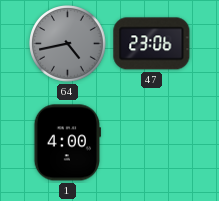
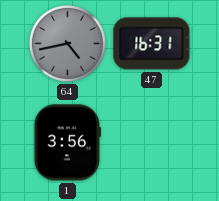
47: 23:06 -> 16:31 (152, 44)
1: 4:00 -> 3:56 (67, 143)
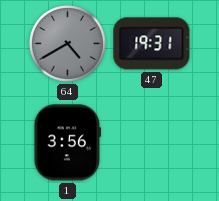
64: 4:43 -> 4:40 (68, 44)
47: 16:31 -> 19:31 (152, 44)
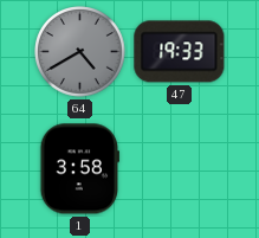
47: 19:31 -> 19:33 (180, 52)
1: 3:56 -> 3:58 (79, 169)
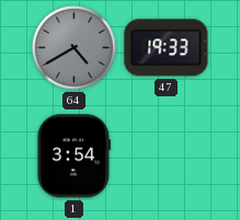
1: 3:58 -> 3:54 (73, 157)
